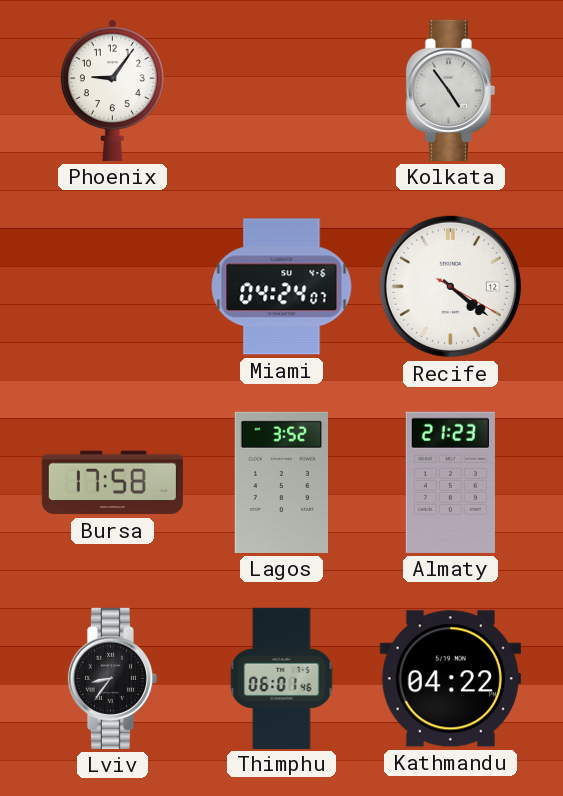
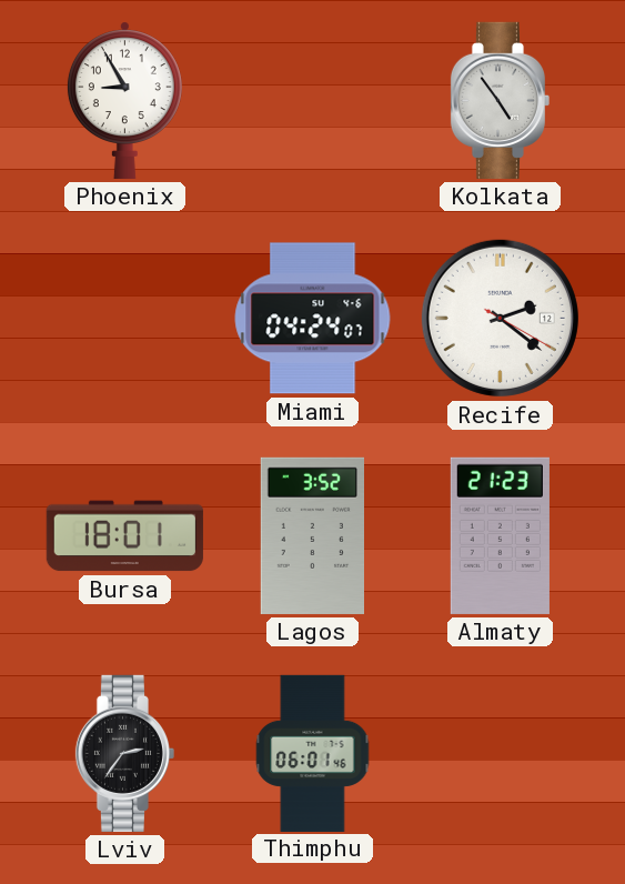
Phoenix: 9:06 -> 8:55 (124, 100)
Recife: 4:21 -> 2:21 (500, 318)
Bursa: 17:58 -> 18:01 (124, 536)
Lviv: 8:36 -> 2:36 (124, 753)
Kathmandu: 04:22 -> none (450, 679)
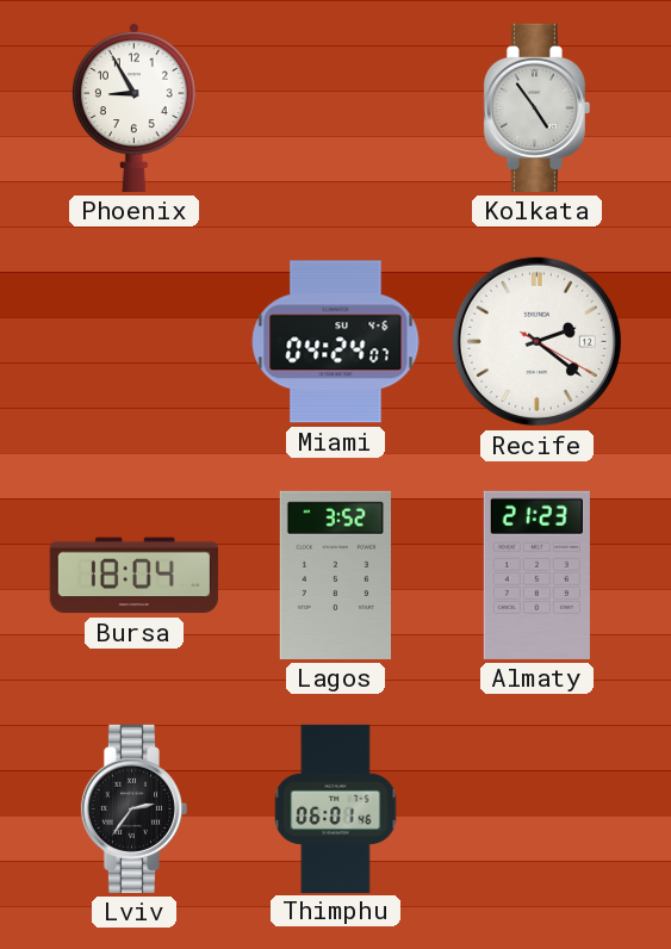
Bursa: 18:01 -> 18:04 (133, 576)
